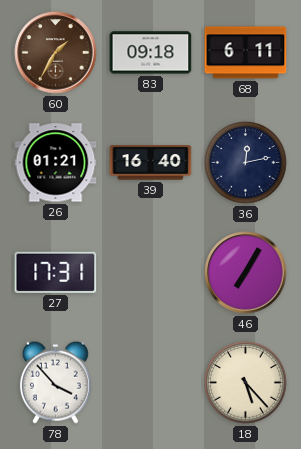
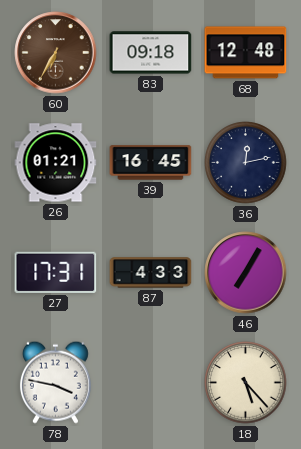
60: 1:35 -> 6:35 (56, 53)
68: 6:11 -> 12:48 (246, 53)
39: 16:40 -> 16:45 (151, 163)
87: none -> 4:33 (151, 273)
78: 3:53 -> 3:47 (55, 382)
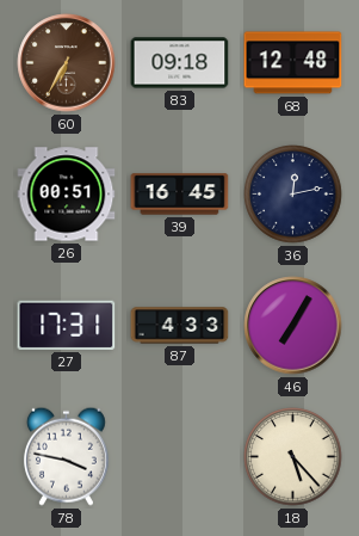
26: 01:21 -> 00:51 (67, 195)
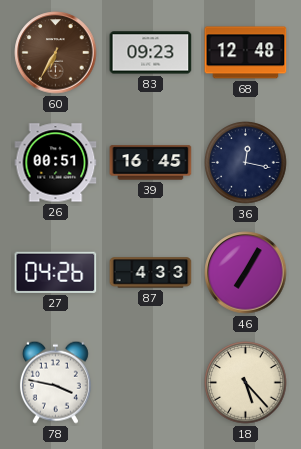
83: 09:18 -> 09:23 (151, 53)
36: 12:13 -> 12:17 (246, 163)
27: 17:31 -> 04:26 (56, 272)
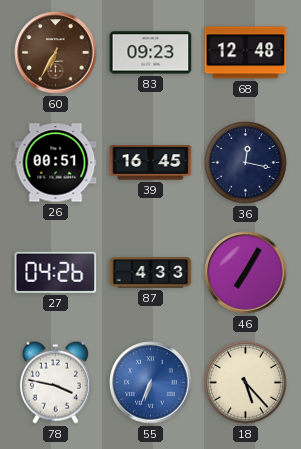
55: none -> 6:34 (151, 383)
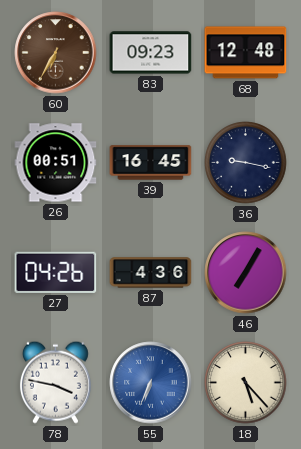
36: 12:17 -> 9:17 (246, 163)
87: 4:33 -> 4:36 (151, 273)
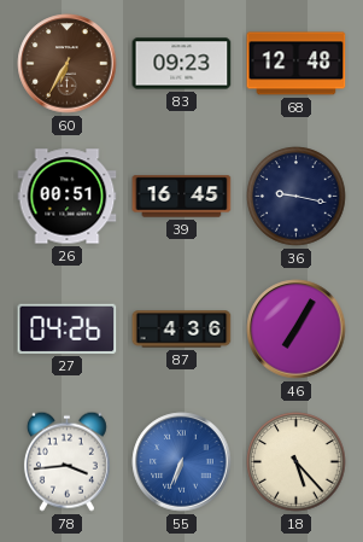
78: 3:47 -> 3:44 (66, 461)
